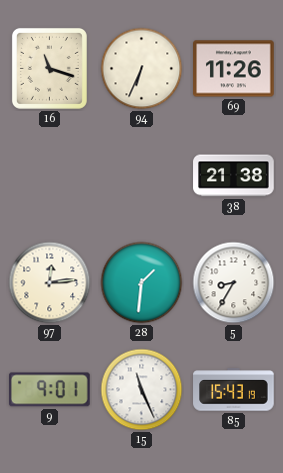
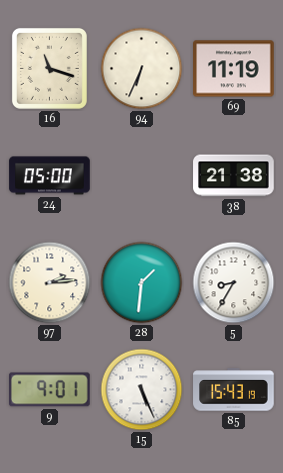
69: 11:26 -> 11:19 (234, 69)
24: none -> 05:00 (50, 176)
97: 12:14 -> 2:14 (50, 283)
15: 11:26 -> 5:26 (142, 390)
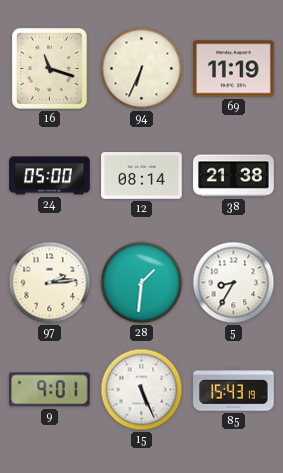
12: none -> 08:14 (142, 176)
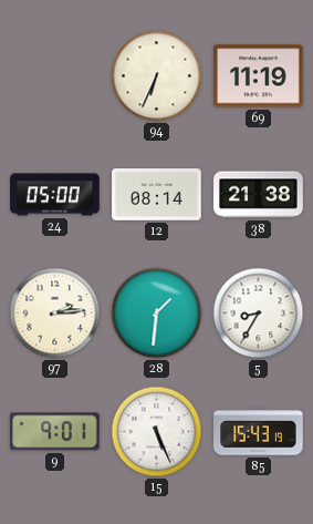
16: 11:18 -> none (49, 68)
